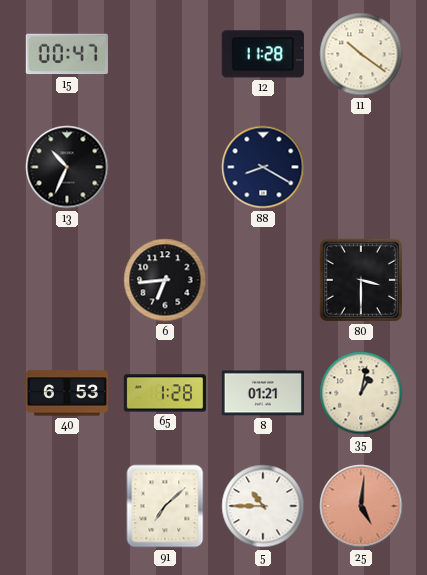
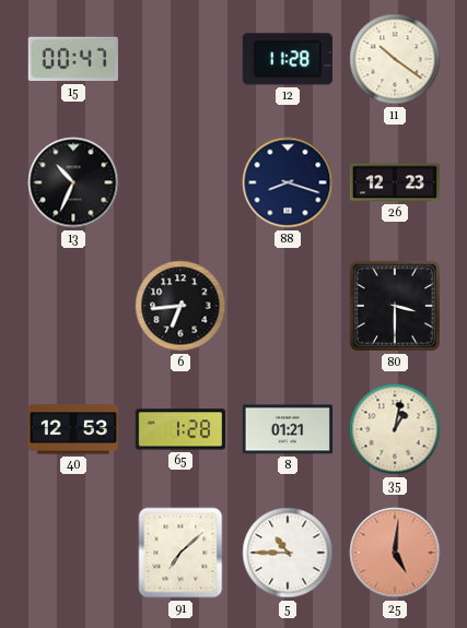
88: 8:20 -> 8:18 (288, 182)
26: none -> 12:23 (395, 182)
40: 6:53 -> 12:53 (72, 429)
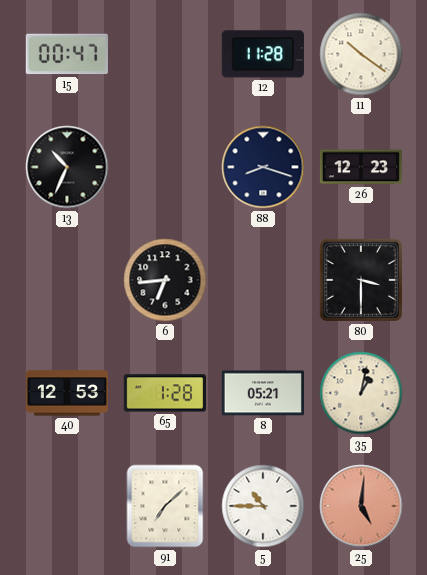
8: 01:21 -> 05:21 (262, 393)
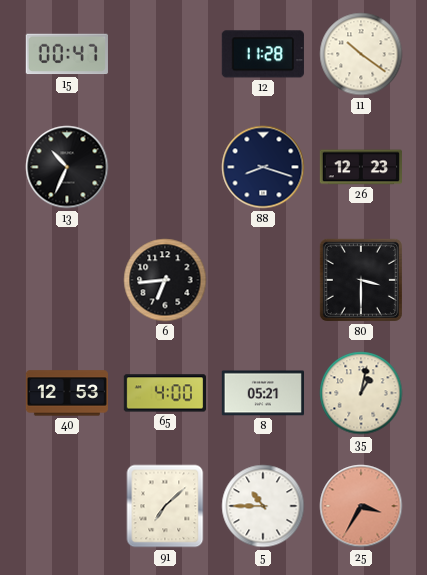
65: 1:28 -> 4:00 (164, 393)
25: 5:01 -> 3:35 (361, 506)
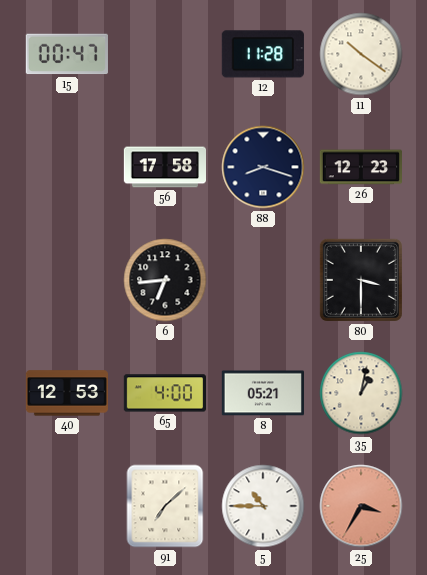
13: 10:34 -> none (67, 167)
56: none -> 17:58 (164, 167)
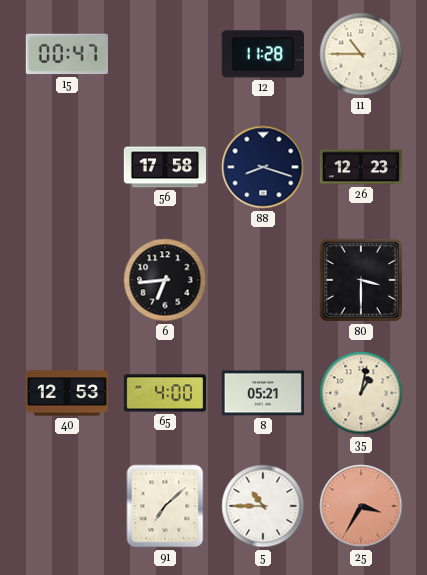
11: 10:21 -> 10:45 (361, 54)
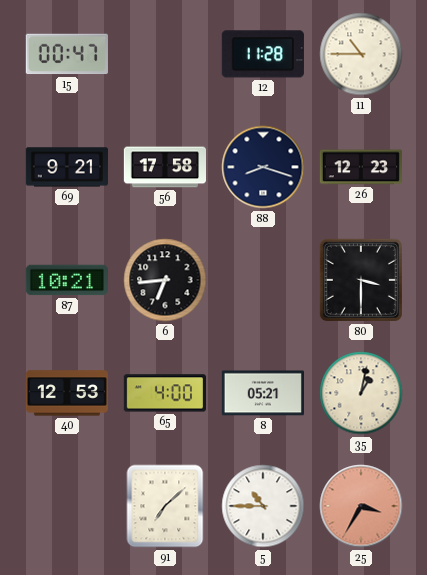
69: none -> 9:21 (66, 167)
87: none -> 10:21 (67, 280)
